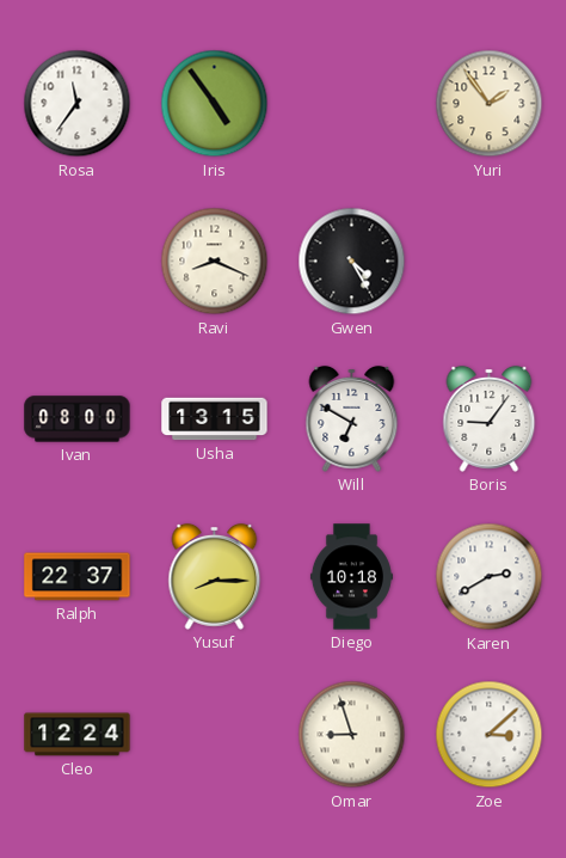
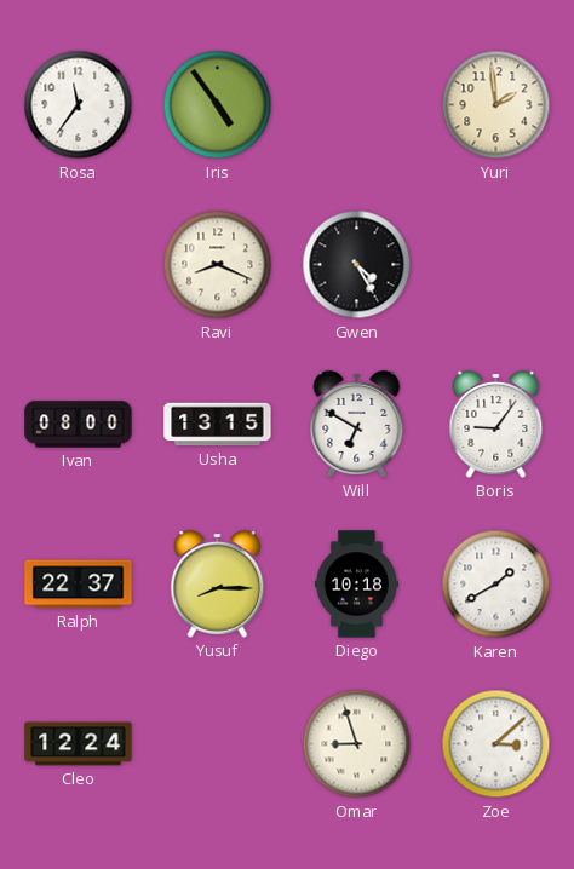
Yuri: 1:54 -> 1:59 (496, 105)
Karen: 2:40 -> 1:40 (496, 585)
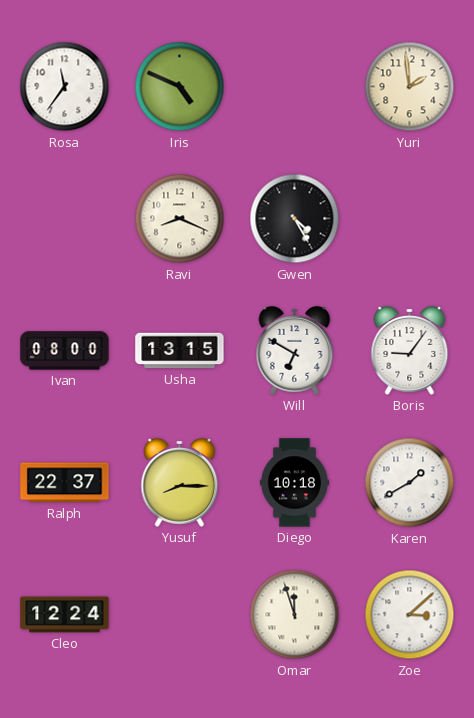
Iris: 4:54 -> 4:49 (180, 87)
Omar: 8:57 -> 11:57 (295, 615)
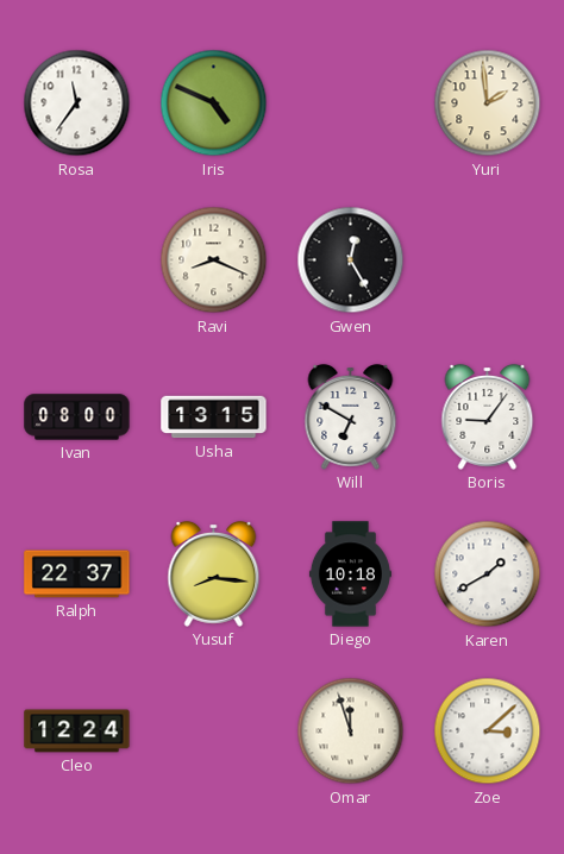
Gwen: 4:25 -> 12:25 (351, 260)
Yusuf: 8:15 -> 8:16 (214, 573)
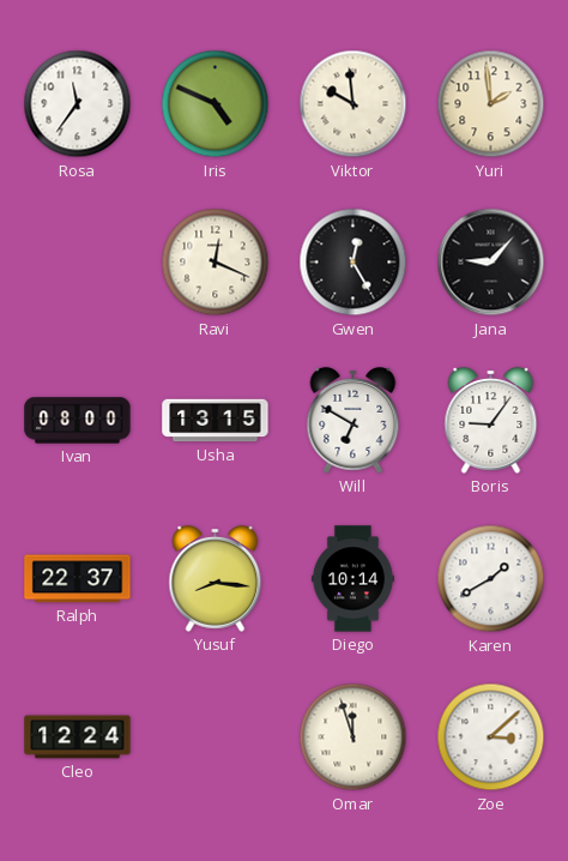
Viktor: none -> 9:59 (354, 104)
Ravi: 8:19 -> 12:19 (216, 263)
Jana: none -> 9:07 (491, 263)
Diego: 10:18 -> 10:14 (352, 579)
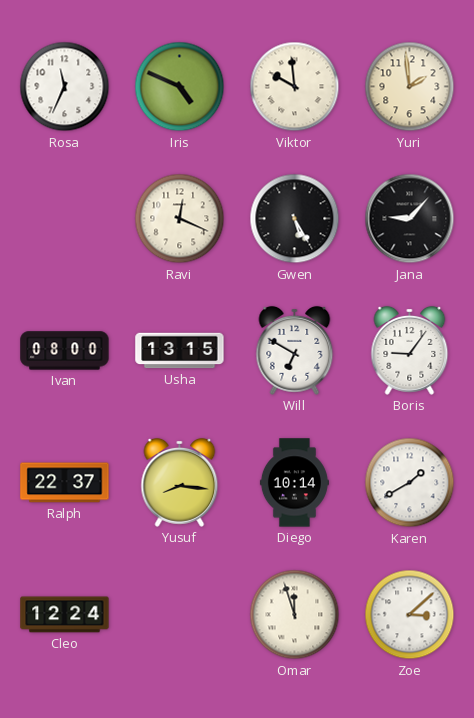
Rosa: 11:36 -> 11:34 (65, 87)
Gwen: 12:25 -> 5:25 (295, 219)
